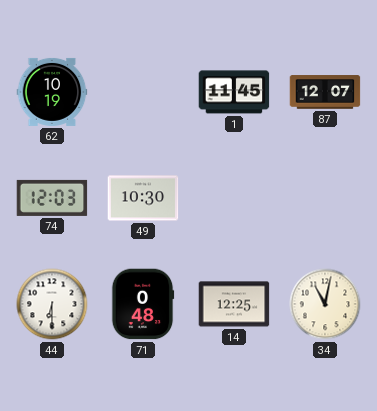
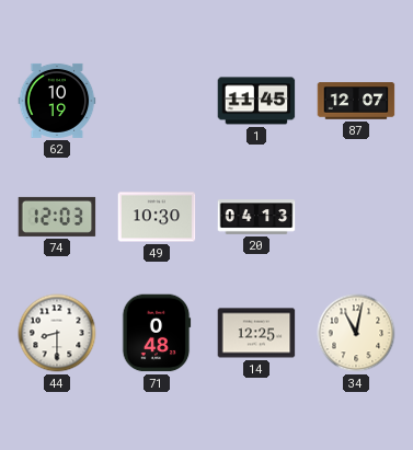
20: none -> 04:13 (256, 217)
44: 6:30 -> 8:30 (57, 333)
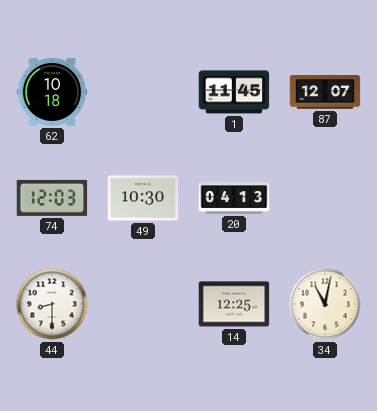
62: 10:19 -> 10:18 (52, 92)
71: 0:48 -> none (157, 333)
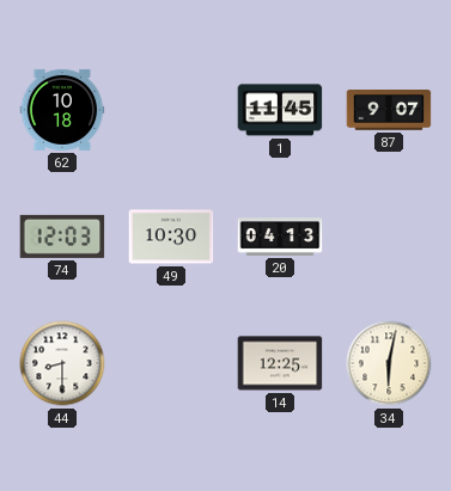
87: 12:07 -> 9:07 (389, 110)
34: 11:02 -> 6:02 (389, 363)
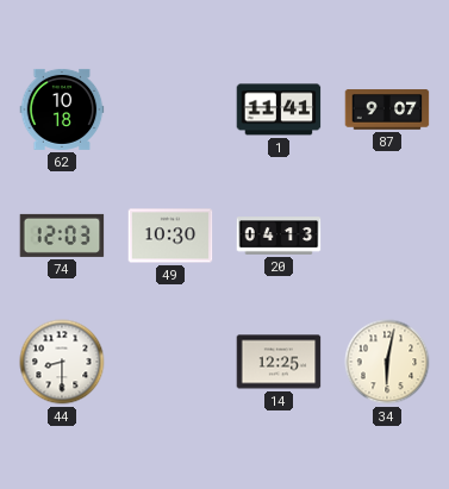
1: 11:45 -> 11:41 (279, 109)
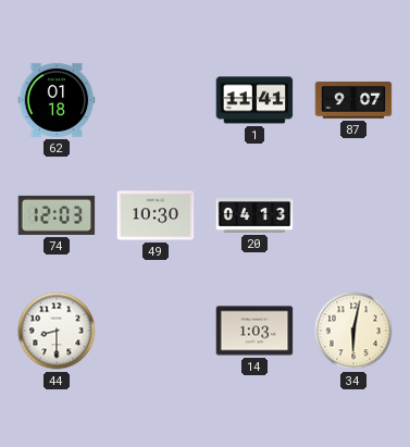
62: 10:18 -> 01:18 (57, 100)
14: 12:25 -> 1:03 (254, 331)
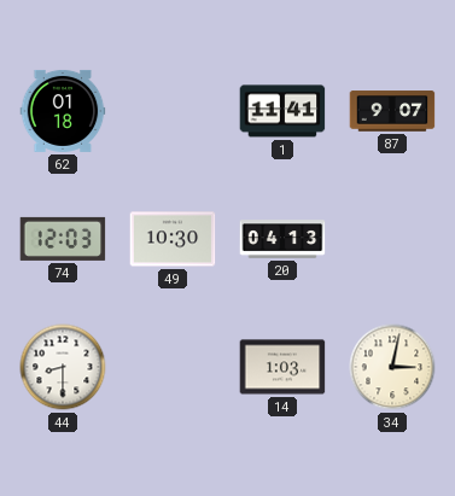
34: 6:02 -> 3:02 (392, 367)
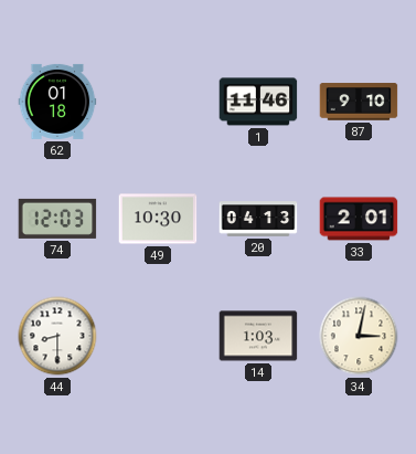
1: 11:41 -> 11:46 (258, 102)
87: 9:07 -> 9:10 (359, 102)
33: none -> 2:01 (359, 219)
